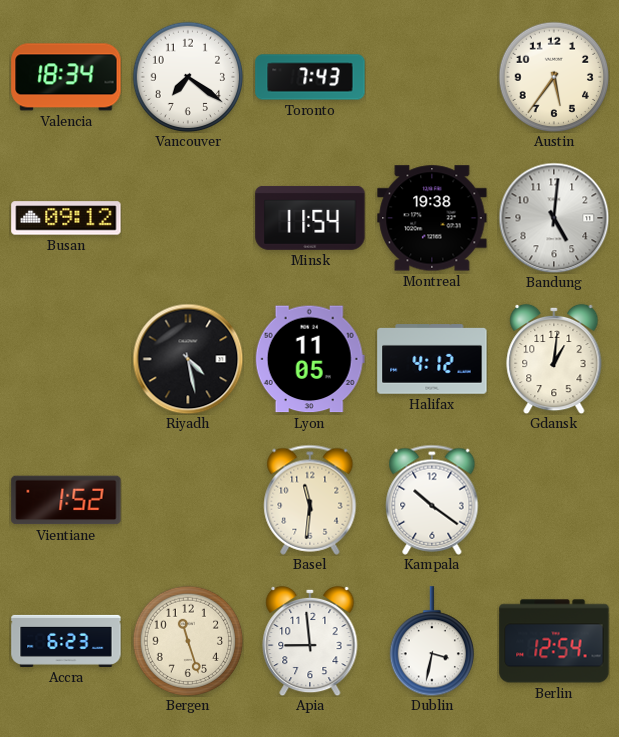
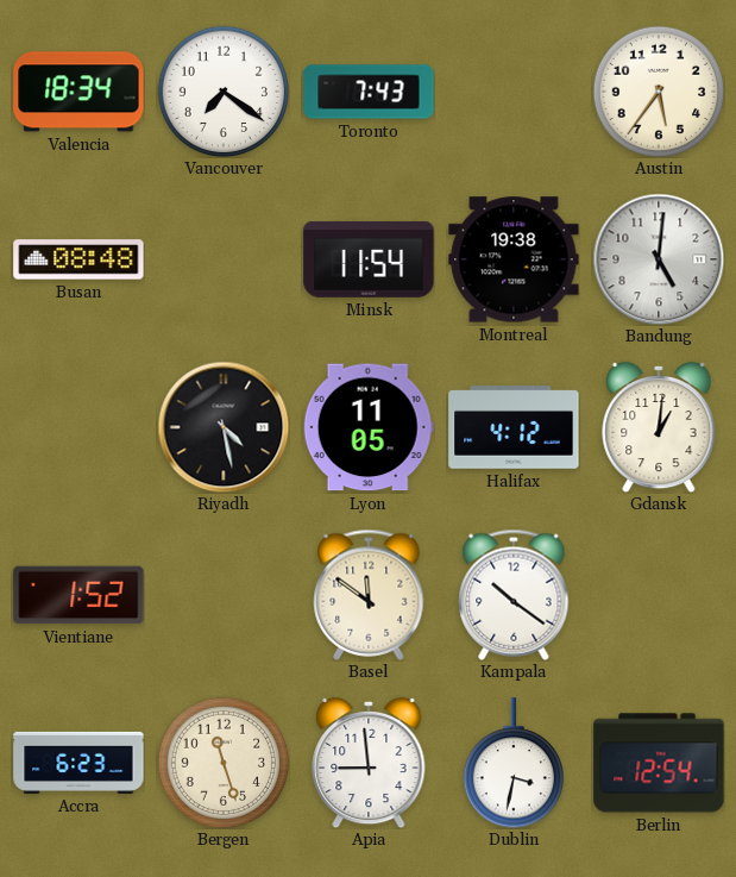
Busan: 09:12 -> 08:48 (78, 259)
Basel: 11:31 -> 11:51 (369, 595)
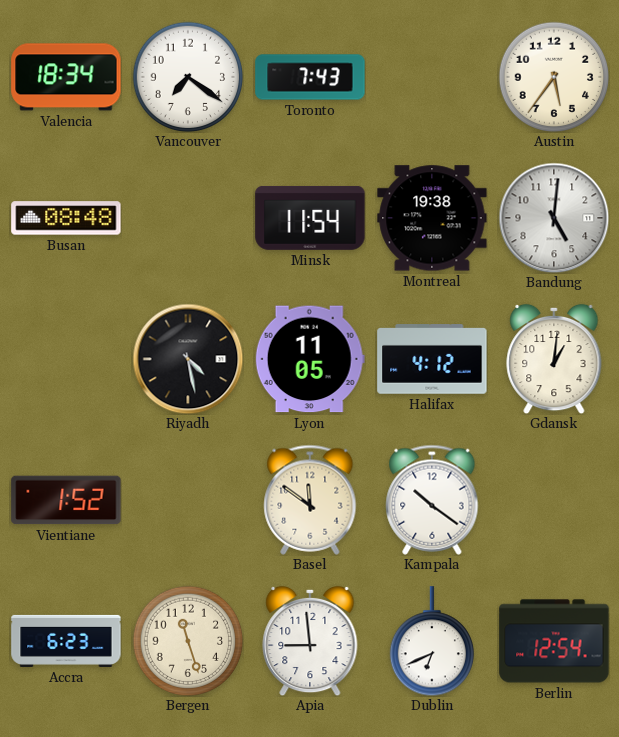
Dublin: 3:32 -> 6:41 (431, 641)
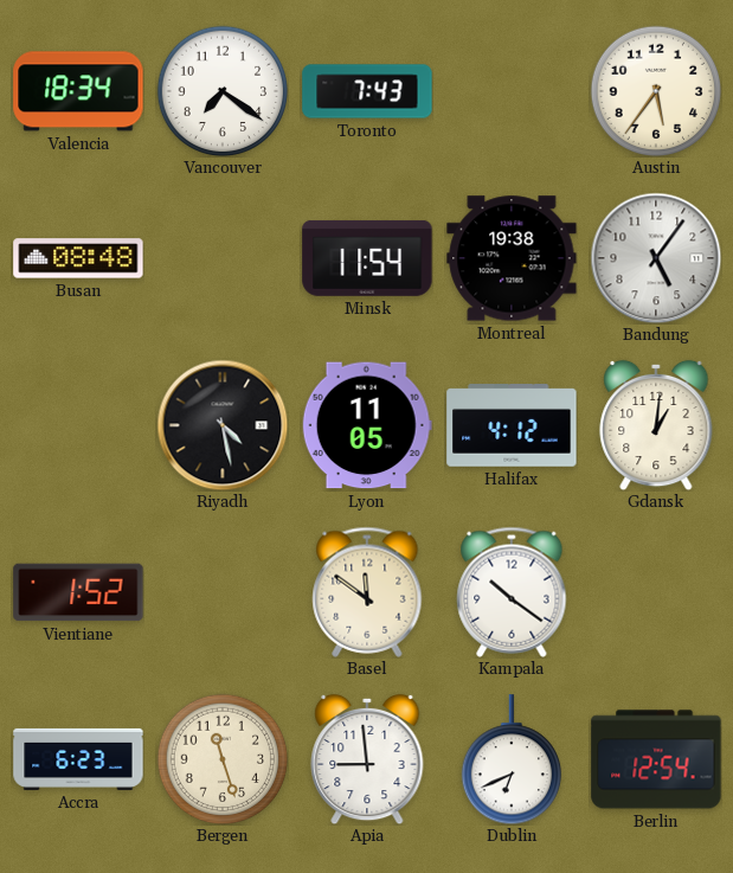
Bandung: 5:01 -> 5:06 (656, 258)
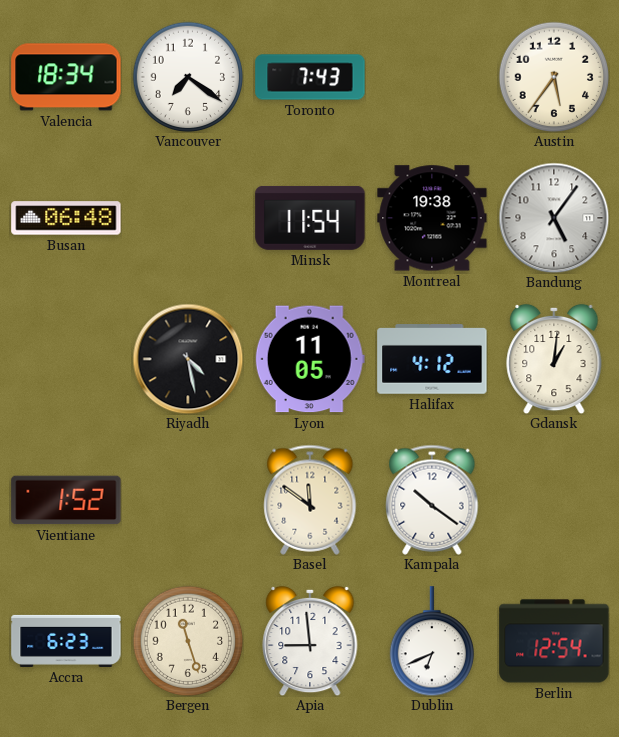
Busan: 08:48 -> 06:48 (66, 218)
